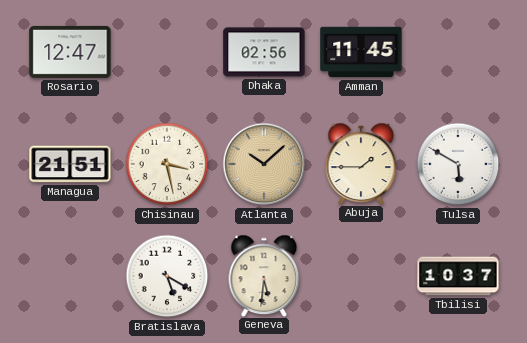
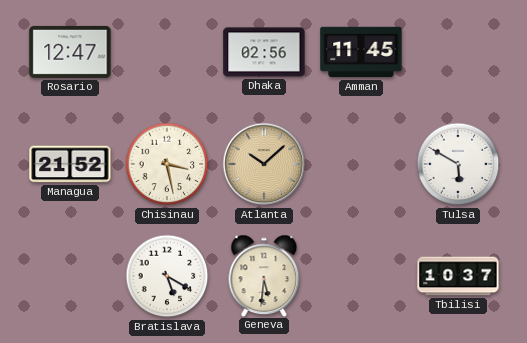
Managua: 21:51 -> 21:52 (70, 164)
Abuja: 1:45 -> none (361, 163)
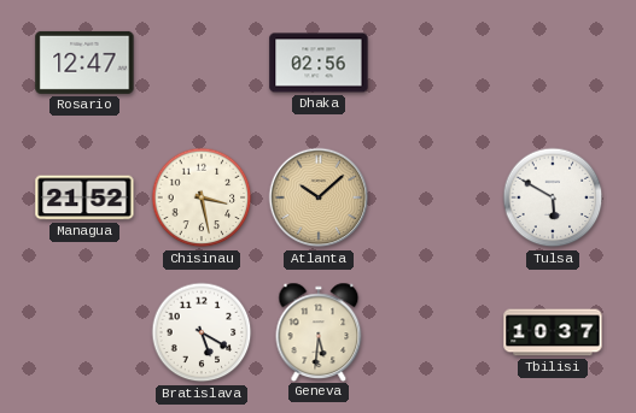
Amman: 11:45 -> none (361, 52)
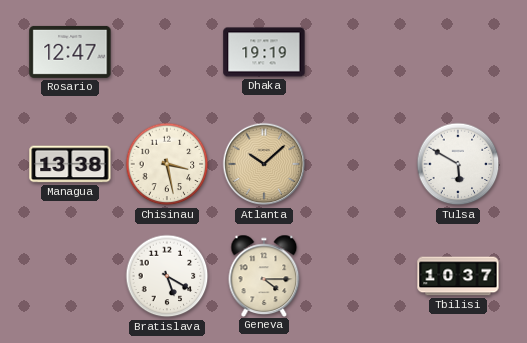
Dhaka: 02:56 -> 19:19 (264, 52)
Managua: 21:52 -> 13:38 (70, 164)
Geneva: 5:31 -> 4:15 (264, 275)
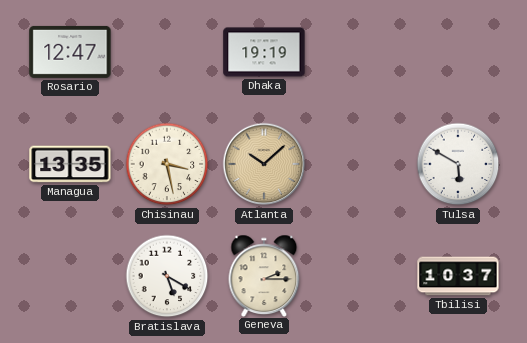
Managua: 13:38 -> 13:35 (70, 164)
Geneva: 4:15 -> 2:15 (264, 275)
